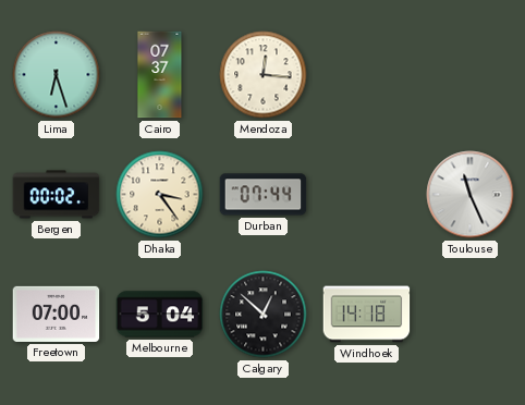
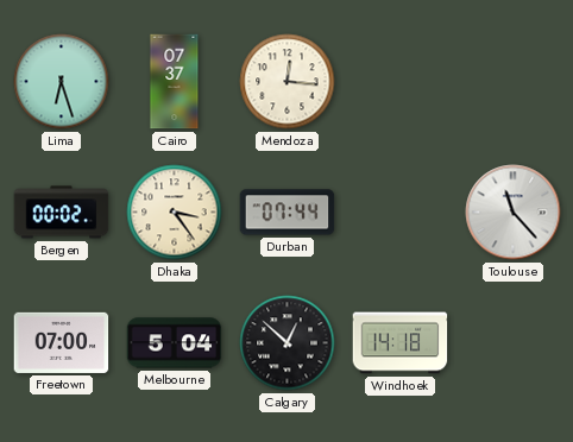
Toulouse: 11:26 -> 11:23 (514, 213)
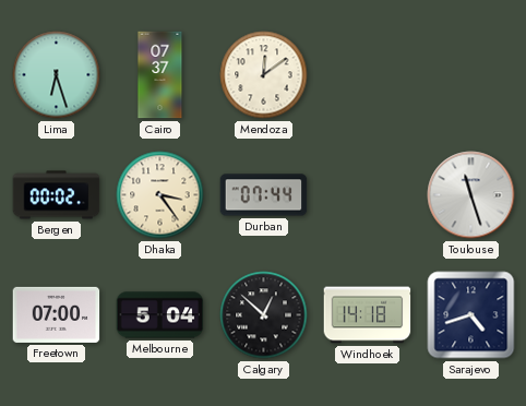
Mendoza: 12:16 -> 12:09 (264, 75)
Toulouse: 11:23 -> 11:27 (471, 195)
Sarajevo: none -> 4:42 (471, 315)
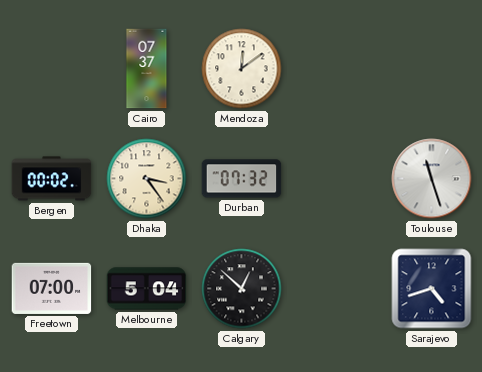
Lima: 6:27 -> none (57, 75)
Durban: 07:44 -> 07:32 (242, 179)
Windhoek: 14:18 -> none (368, 315)
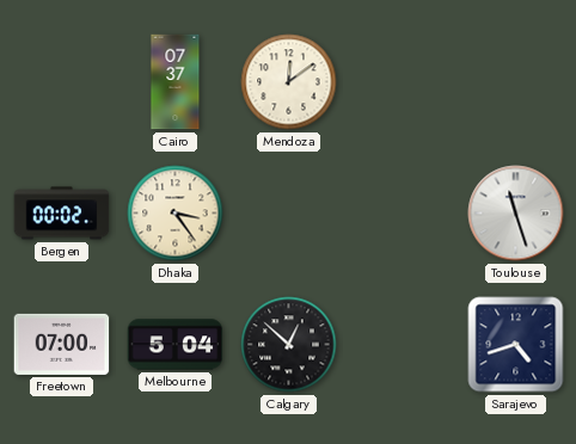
Durban: 07:32 -> none (242, 179)
